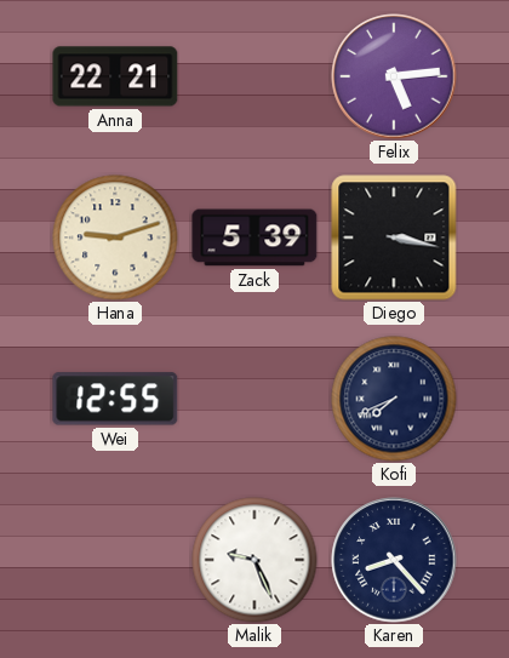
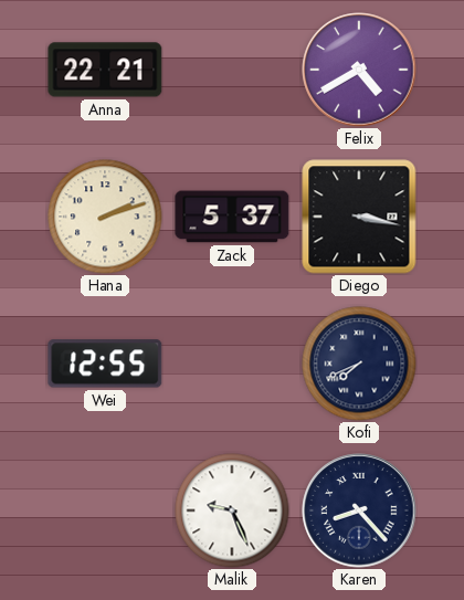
Felix: 5:14 -> 4:40 (359, 70)
Hana: 9:12 -> 2:12 (105, 217)
Zack: 5:39 -> 5:37 (232, 217)
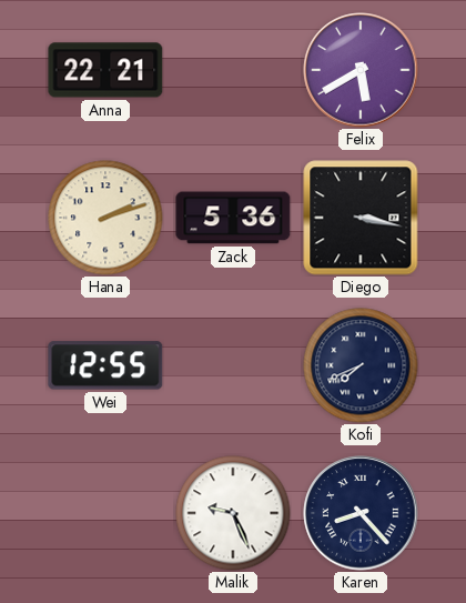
Felix: 4:40 -> 5:40 (361, 70)
Zack: 5:37 -> 5:36 (233, 218)
